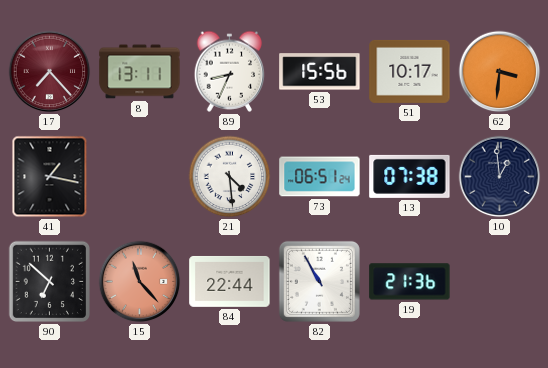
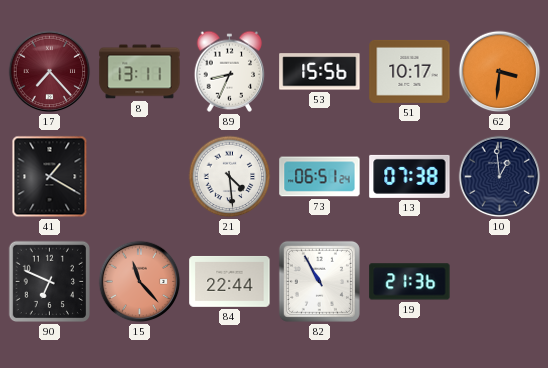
41: 1:17 -> 1:20 (50, 177)
90: 6:52 -> 6:49 (50, 282)
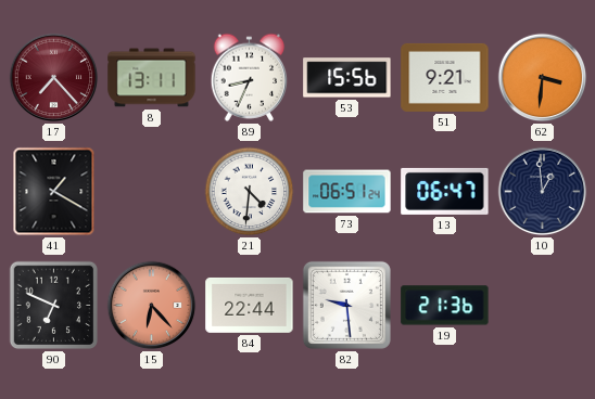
51: 10:17 -> 9:21 (445, 77)
21: 4:29 -> 4:31 (250, 192)
13: 07:38 -> 06:47 (445, 191)
15: 11:23 -> 6:23 (152, 306)
82: 10:55 -> 9:29 (346, 305)
